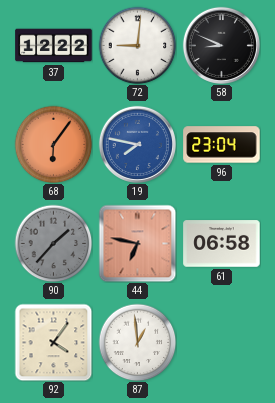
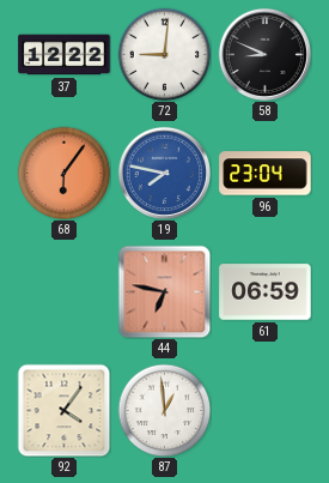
90: 1:37 -> none (53, 243)
61: 06:58 -> 06:59 (266, 292)
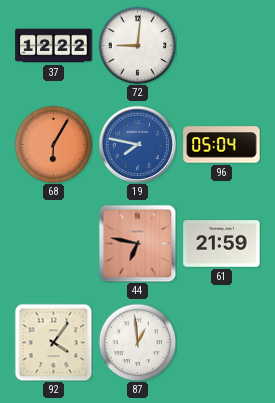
58: 8:49 -> none (264, 54)
68: 6:06 -> 6:05 (53, 144)
96: 23:04 -> 05:04 (222, 145)
61: 06:59 -> 21:59 (222, 244)
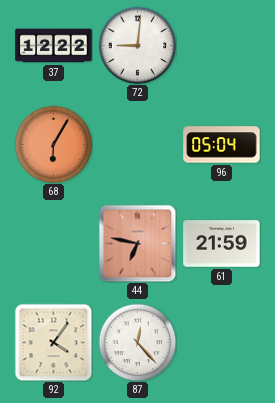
19: 7:47 -> none (137, 144)
87: 12:59 -> 12:23 (137, 342)
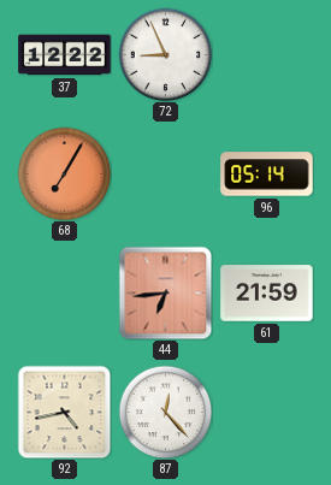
72: 9:01 -> 8:56 (165, 54)
68: 6:05 -> 7:05 (64, 173)
96: 05:04 -> 05:14 (267, 175)
44: 6:47 -> 6:44 (165, 292)
92: 4:06 -> 4:43 (64, 412)
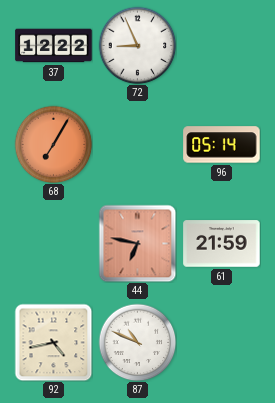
44: 6:44 -> 6:47 (137, 243)
87: 12:23 -> 10:49 (137, 342)
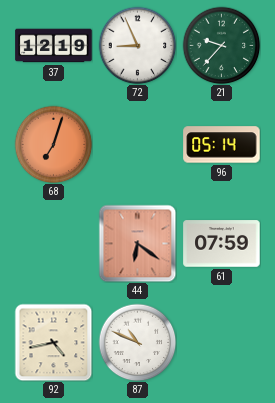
37: 12:22 -> 12:19 (54, 46)
21: none -> 9:37 (221, 45)
68: 7:05 -> 7:03 (53, 144)
44: 6:47 -> 6:21 (137, 243)
61: 21:59 -> 07:59 (222, 244)
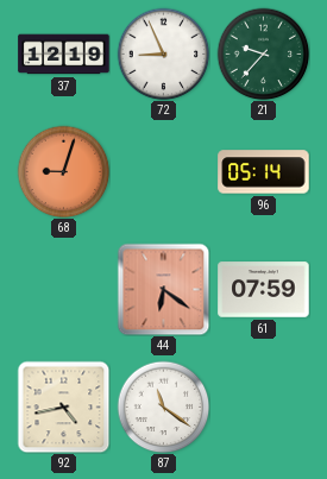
68: 7:03 -> 9:03 (63, 171)
87: 10:49 -> 11:21 (163, 406)
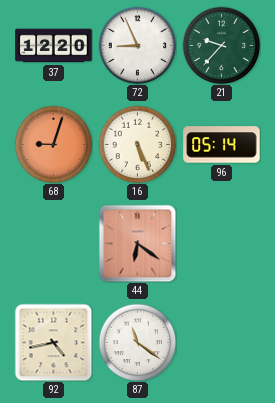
37: 12:19 -> 12:20 (54, 46)
16: none -> 5:26 (137, 144)
61: 07:59 -> none (264, 290)
